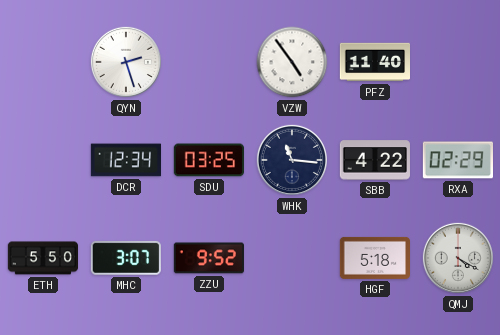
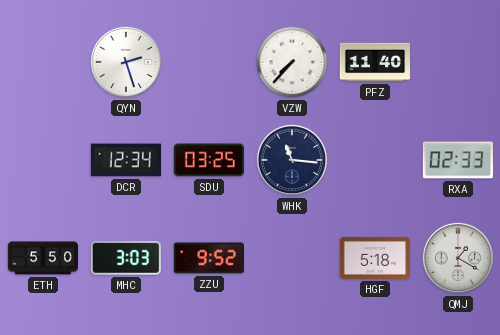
VZW: 4:54 -> 7:37 (292, 62)
SBB: 4:22 -> none (375, 160)
RXA: 02:29 -> 02:33 (457, 160)
MHC: 3:07 -> 3:03 (126, 258)
QMJ: 4:20 -> 1:20 (458, 258)
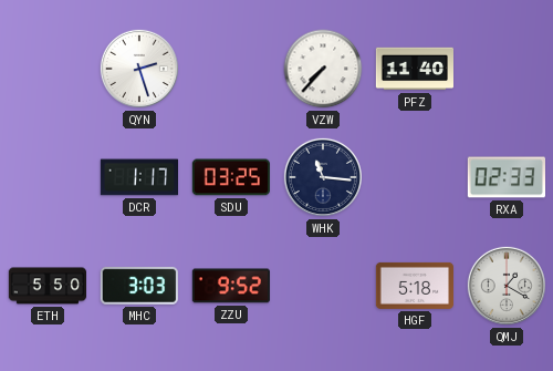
DCR: 12:34 -> 1:17 (138, 177)
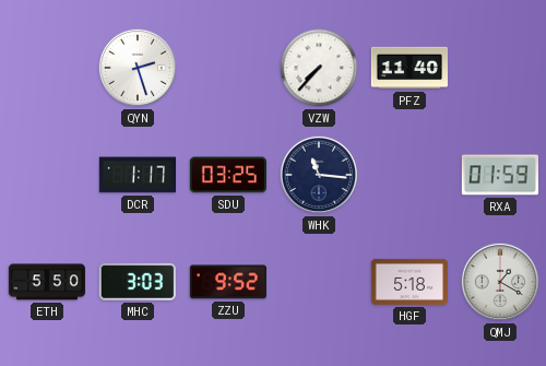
RXA: 02:33 -> 01:59 (499, 175)
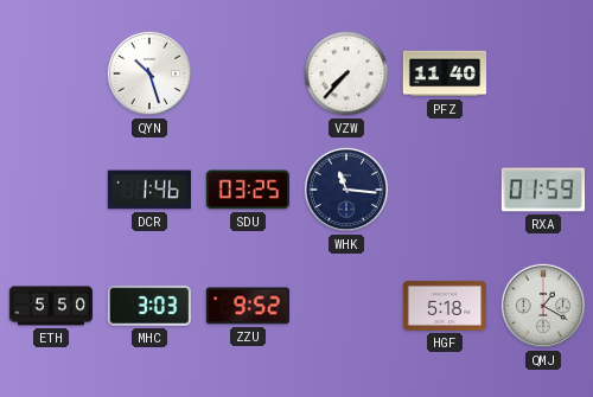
QYN: 2:27 -> 10:27 (149, 73)
DCR: 1:17 -> 1:46 (148, 190)
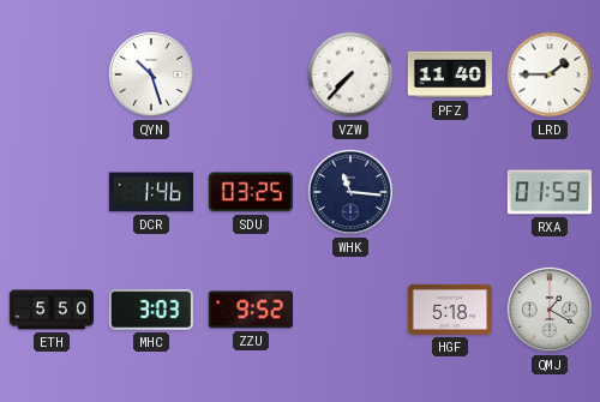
LRD: none -> 1:45 (550, 74)
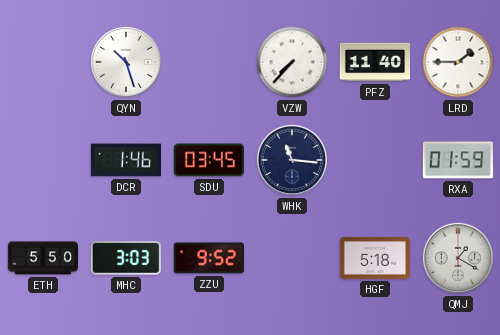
SDU: 03:25 -> 03:45 (209, 160)
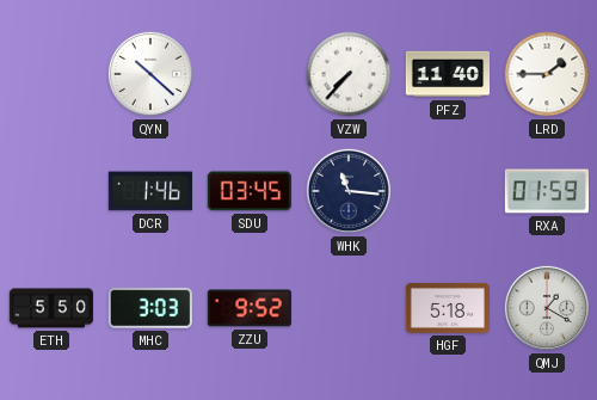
QYN: 10:27 -> 10:22 (150, 74)
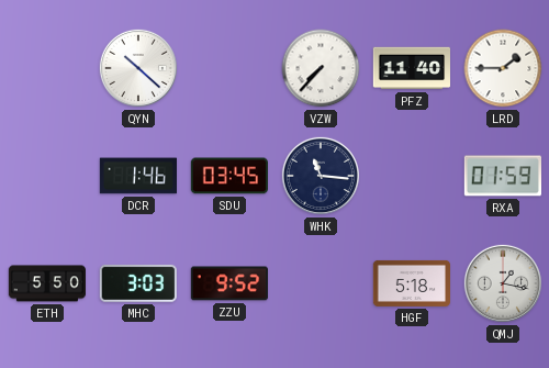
QMJ: 1:20 -> 1:17 (503, 283)
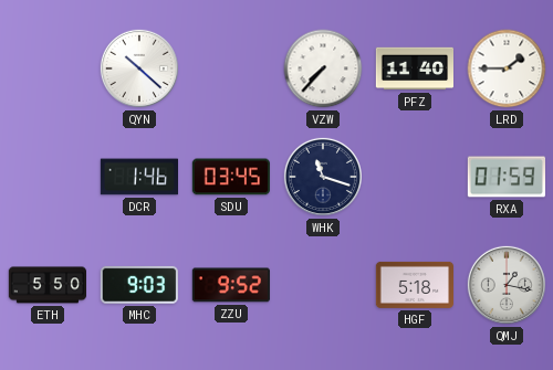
WHK: 11:16 -> 11:18 (323, 177)
MHC: 3:03 -> 9:03 (139, 285)
